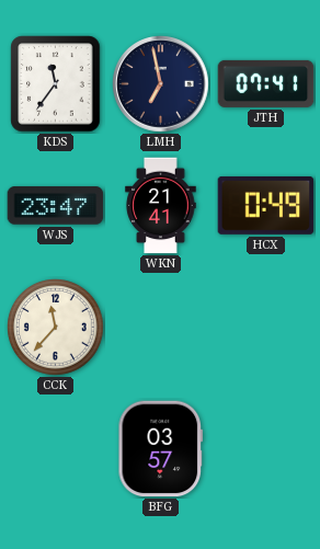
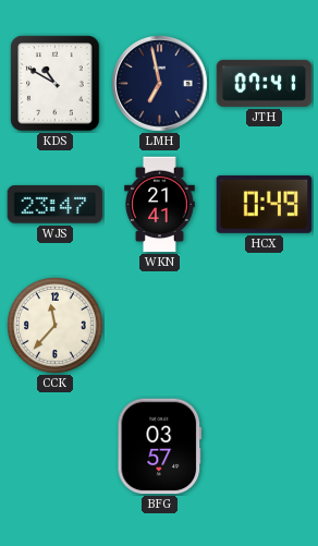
KDS: 11:36 -> 10:50 (56, 84)
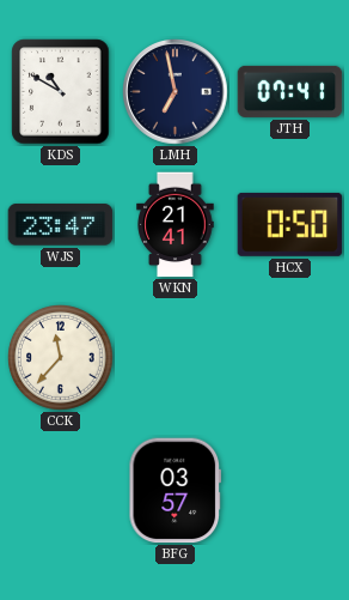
HCX: 0:49 -> 0:50 (290, 224)
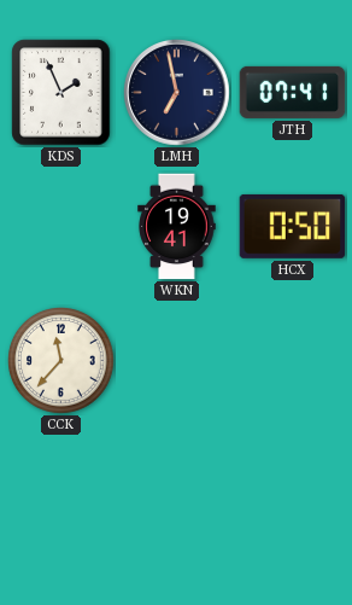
KDS: 10:50 -> 1:56 (61, 93)
WJS: 23:47 -> none (61, 225)
WKN: 21:41 -> 19:41 (177, 227)
BFG: 03:57 -> none (176, 491)
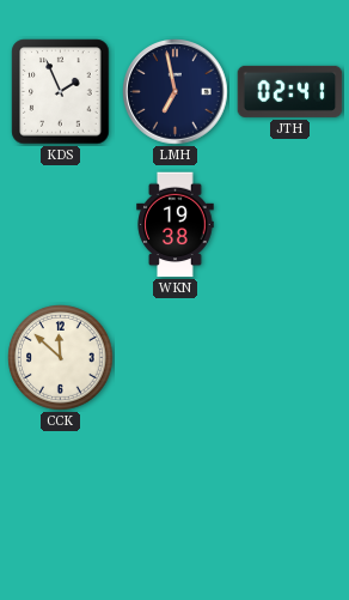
JTH: 07:41 -> 02:41 (290, 91)
WKN: 19:41 -> 19:38 (176, 225)
HCX: 0:50 -> none (293, 226)
CCK: 11:37 -> 11:52 (61, 358)
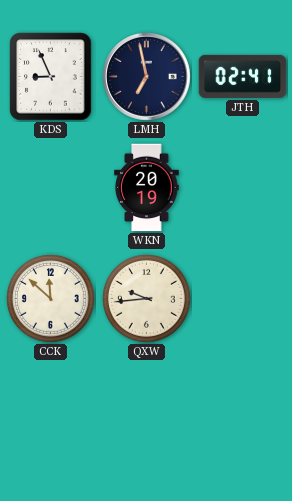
KDS: 1:56 -> 8:56 (51, 77)
WKN: 19:38 -> 20:19 (147, 188)
QXW: none -> 9:44 (147, 299)
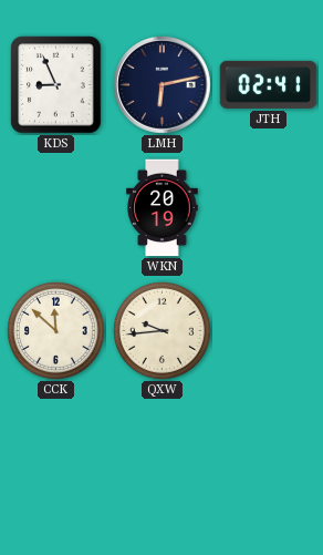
LMH: 6:58 -> 6:13 (163, 85)
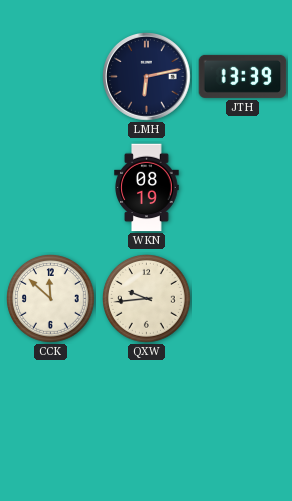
KDS: 8:56 -> none (56, 85)
JTH: 02:41 -> 13:39 (243, 76)
WKN: 20:19 -> 08:19 (147, 188)
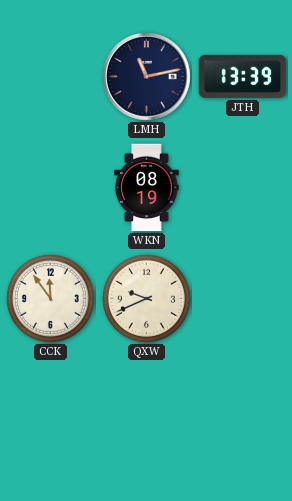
LMH: 6:13 -> 11:13 (147, 77)
CCK: 11:52 -> 11:54 (51, 299)
QXW: 9:44 -> 9:41 (147, 299)
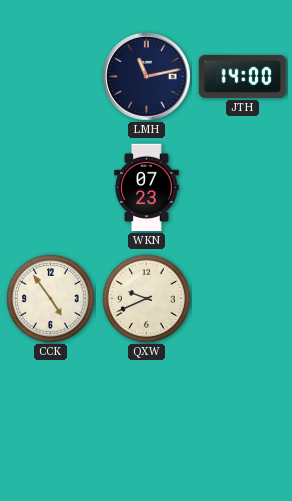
JTH: 13:39 -> 14:00 (243, 76)
WKN: 08:19 -> 07:23 (147, 188)
CCK: 11:54 -> 4:54 (51, 299)
